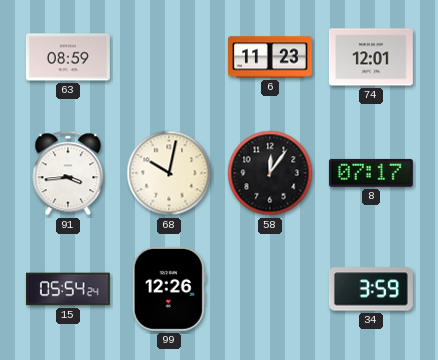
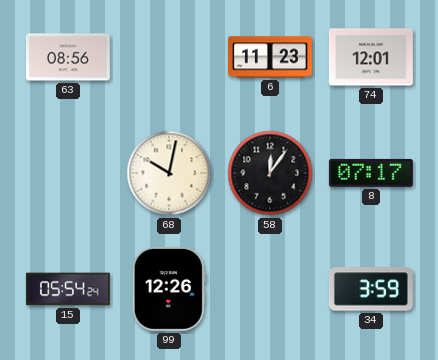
63: 08:59 -> 08:56 (68, 57)
91: 3:44 -> none (68, 173)
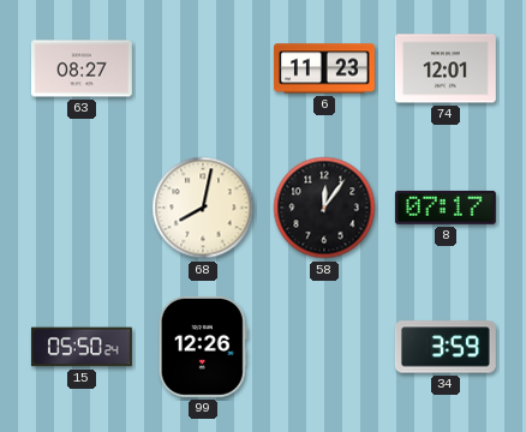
63: 08:56 -> 08:27 (82, 68)
68: 10:02 -> 8:02 (203, 208)
15: 05:54 -> 05:50 (82, 347)
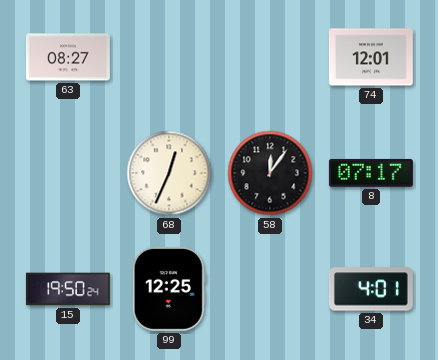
6: 11:23 -> none (324, 68)
68: 8:02 -> 12:34 (169, 173)
15: 05:50 -> 19:50 (68, 289)
99: 12:26 -> 12:25 (169, 289)
34: 3:59 -> 4:01 (371, 289)
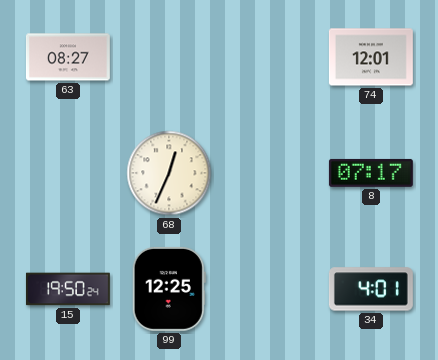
58: 12:06 -> none (270, 173)
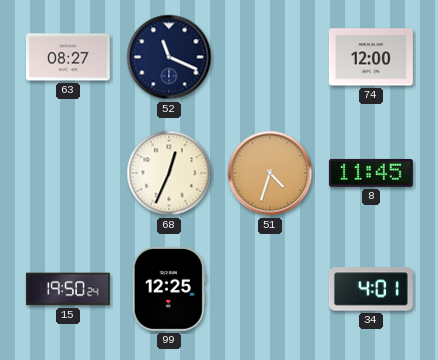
52: none -> 11:19 (169, 57)
74: 12:01 -> 12:00 (371, 57)
51: none -> 4:33 (270, 173)
8: 07:17 -> 11:45 (371, 173)
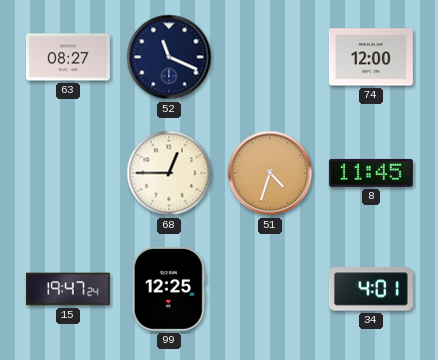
68: 12:34 -> 12:45 (169, 173)
15: 19:50 -> 19:47 (68, 289)
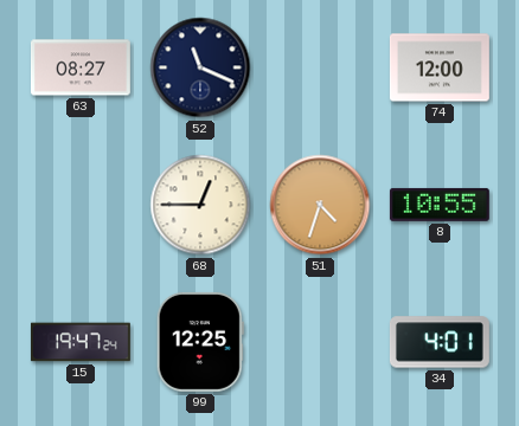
8: 11:45 -> 10:55 (440, 205)
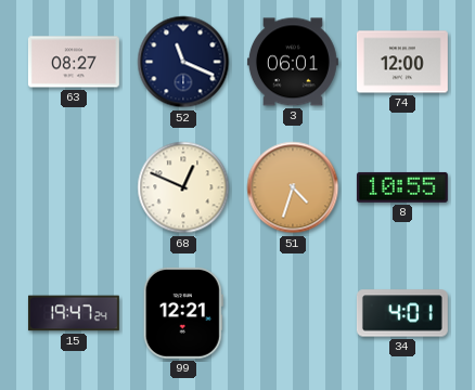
3: none -> 06:01 (293, 62)
68: 12:45 -> 12:49 (183, 187)
99: 12:25 -> 12:21 (183, 313)
